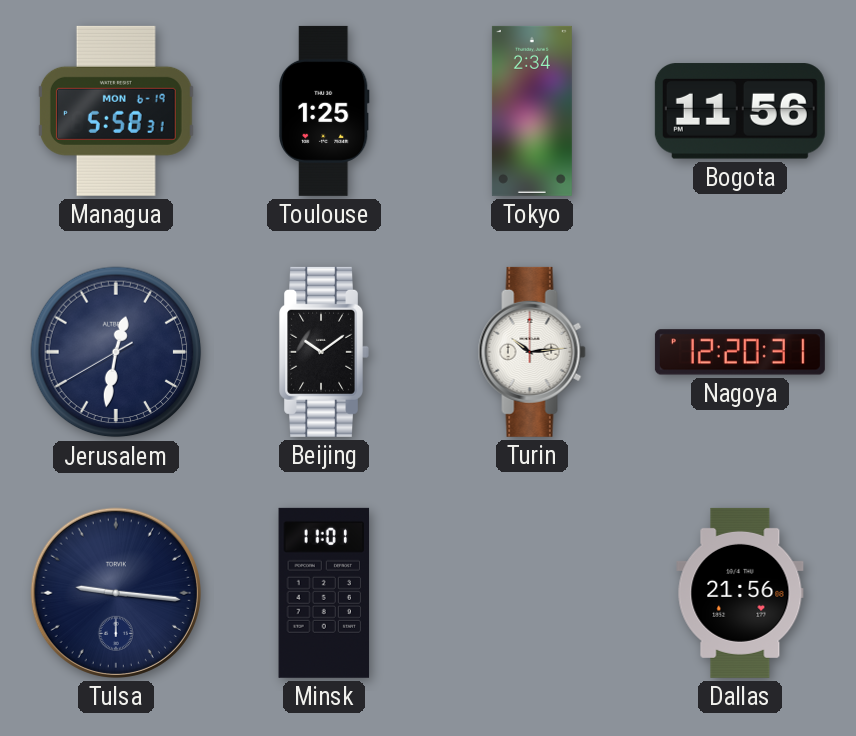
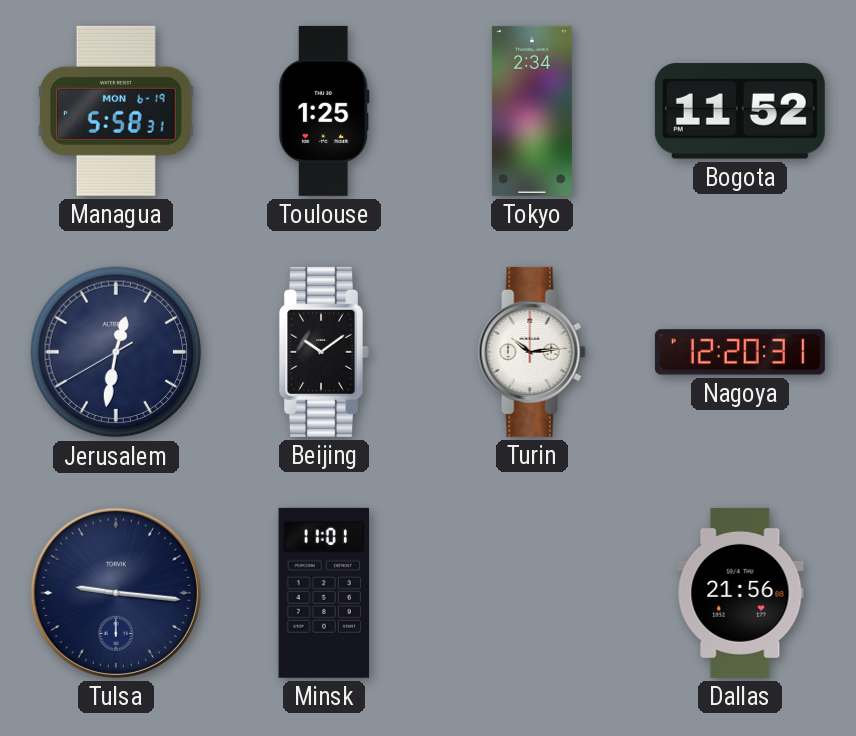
Bogota: 11:56 -> 11:52 (740, 111)
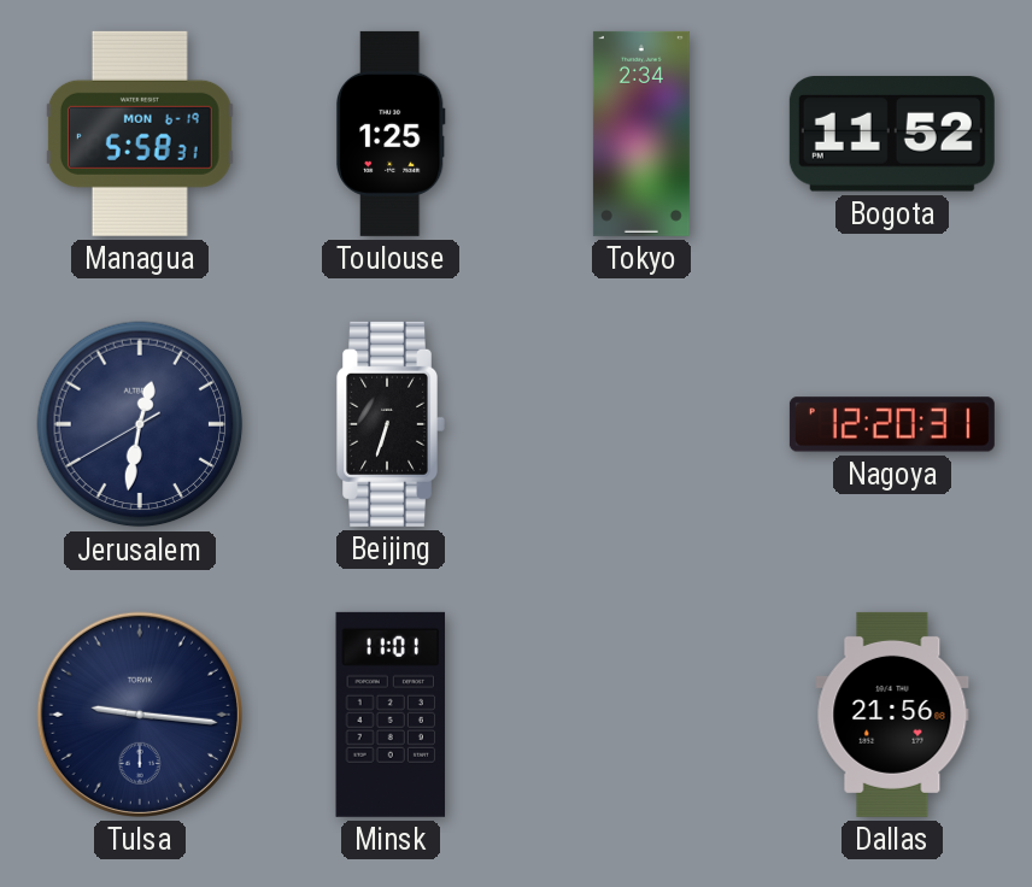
Beijing: 10:09 -> 6:33 (391, 424)
Turin: 10:14 -> none (532, 352)
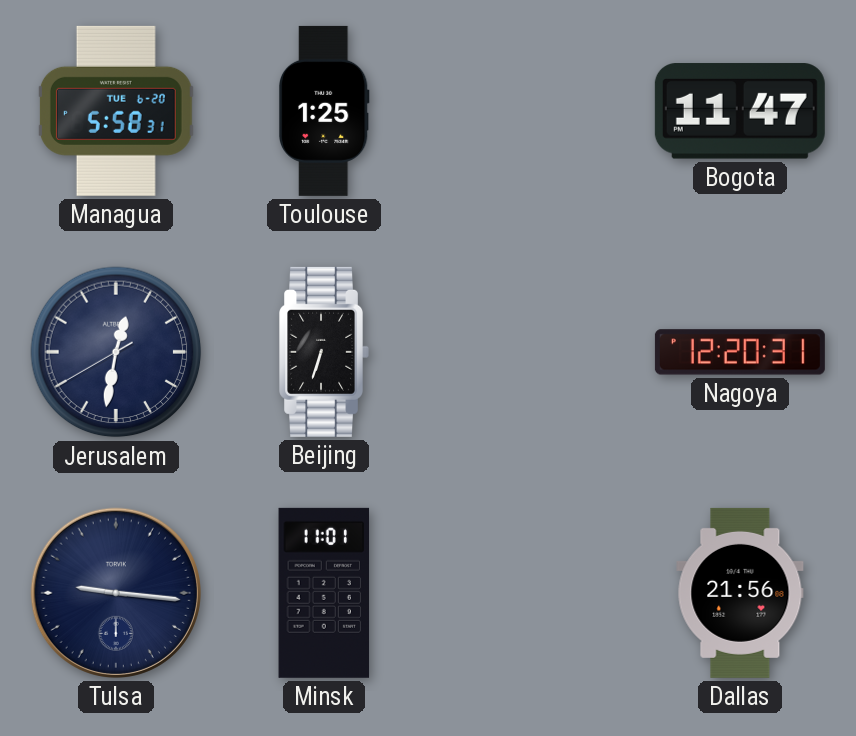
Managua date: MON 6-19 -> TUE 6-20 (116, 111)
Tokyo: 2:34 -> none (641, 134)
Bogota: 11:52 -> 11:47 (740, 111)
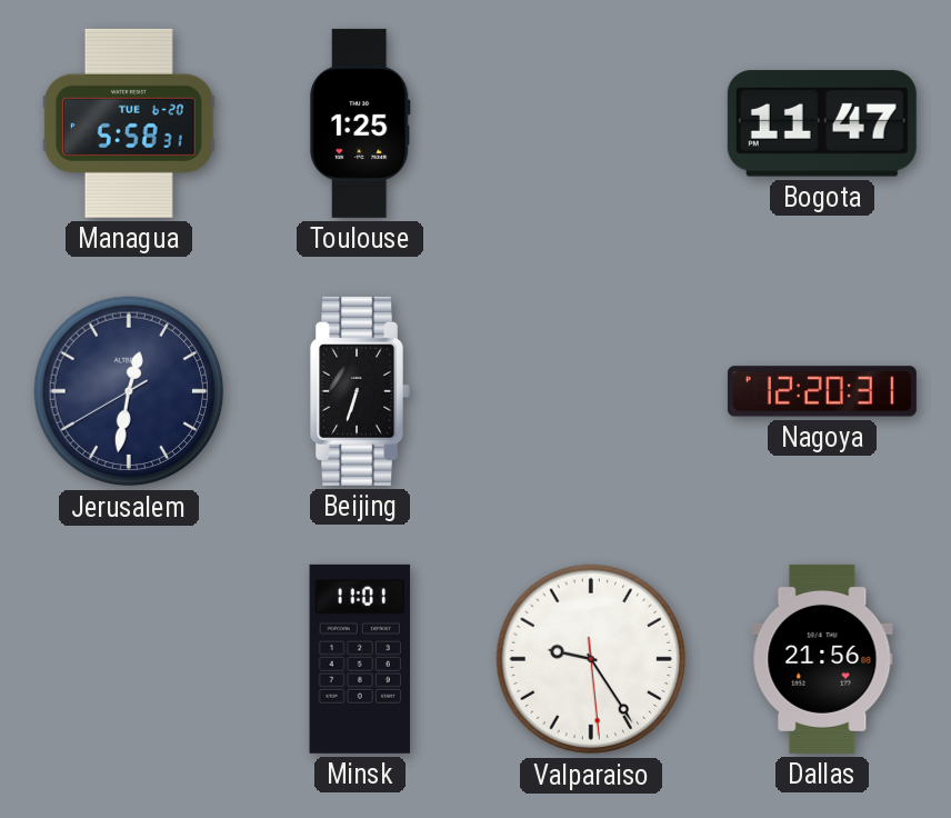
Tulsa: 9:16 -> none (116, 593)
Valparaiso: none -> 9:24 (591, 659)
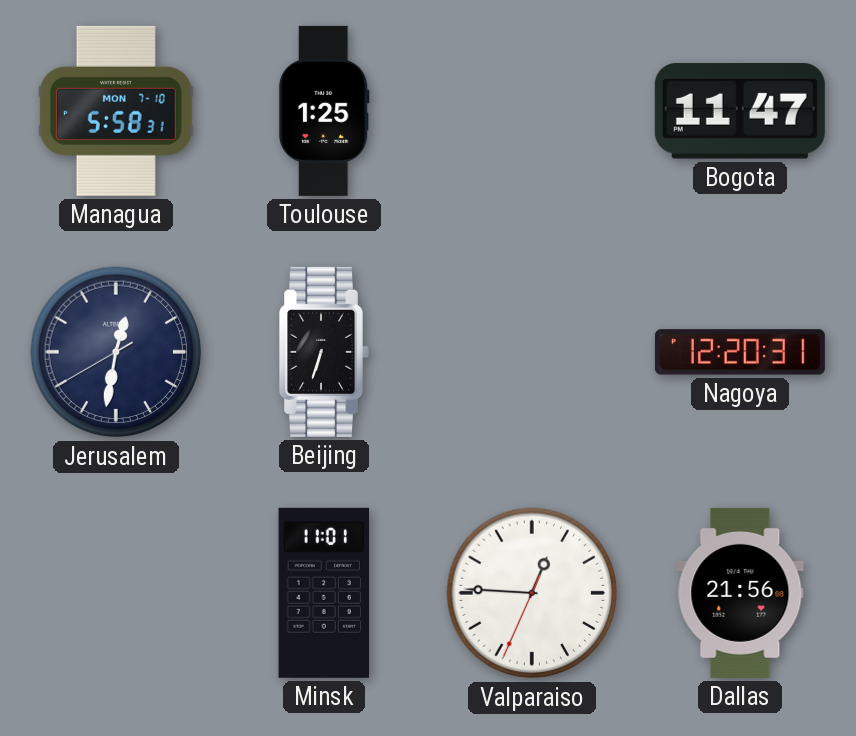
Managua date: TUE 6-20 -> MON 7-10 (116, 111)
Valparaiso: 9:24 -> 12:45 (532, 593)
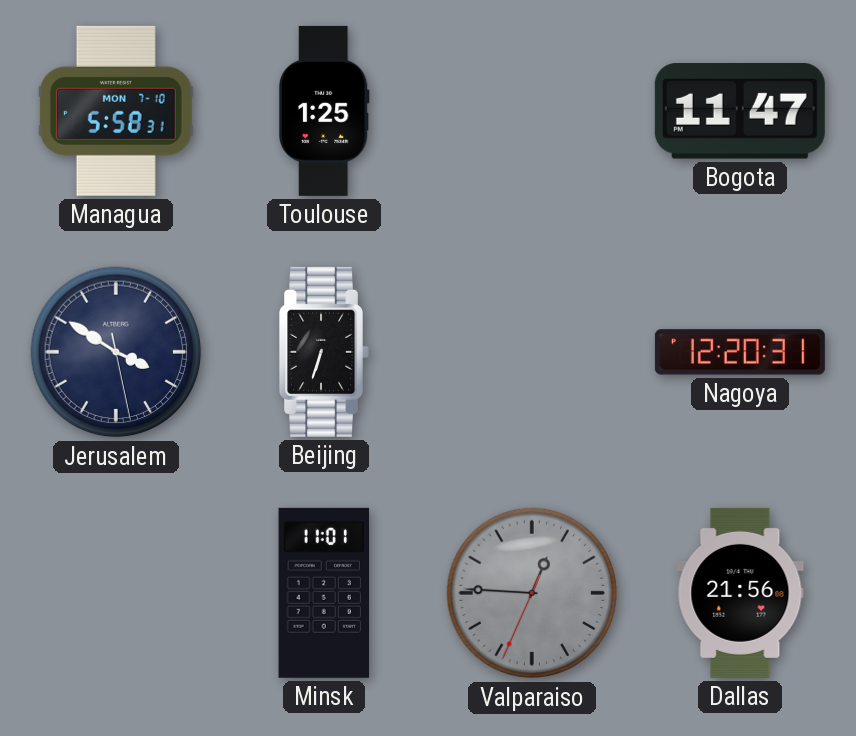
Jerusalem: 12:31 -> 3:50 (116, 352)
Valparaiso dial: white -> grey (532, 593)
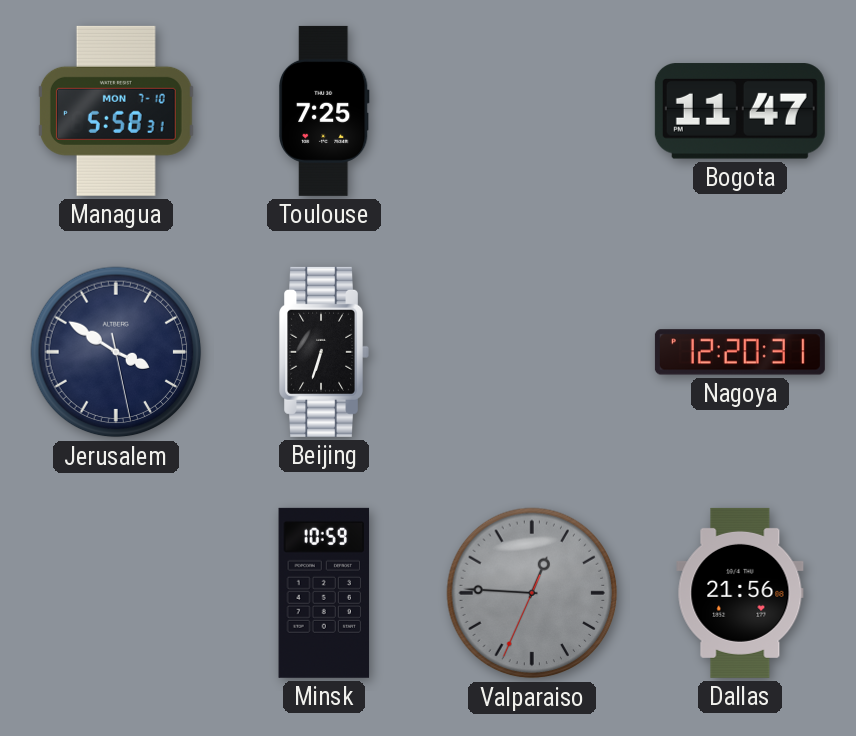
Toulouse: 1:25 -> 7:25 (324, 111)
Minsk: 11:01 -> 10:59 (324, 593)
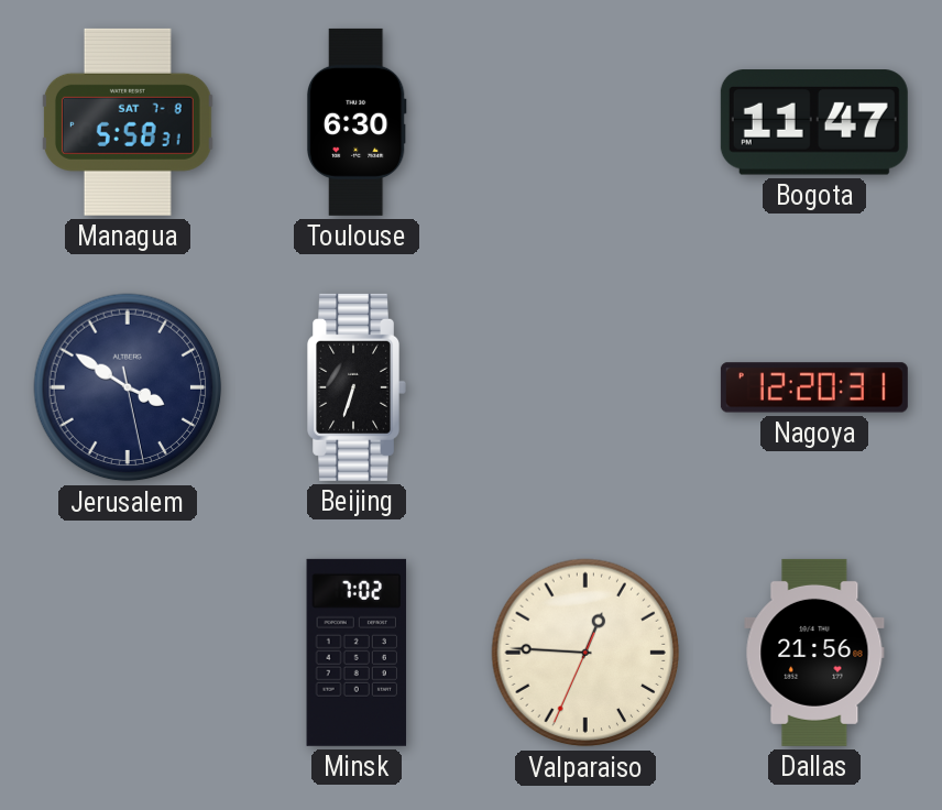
Managua date: MON 7-10 -> SAT 7-8 (128, 122)
Toulouse: 7:25 -> 6:30 (357, 122)
Minsk: 10:59 -> 7:02 (357, 653)
Valparaiso dial: grey -> cream (585, 653)
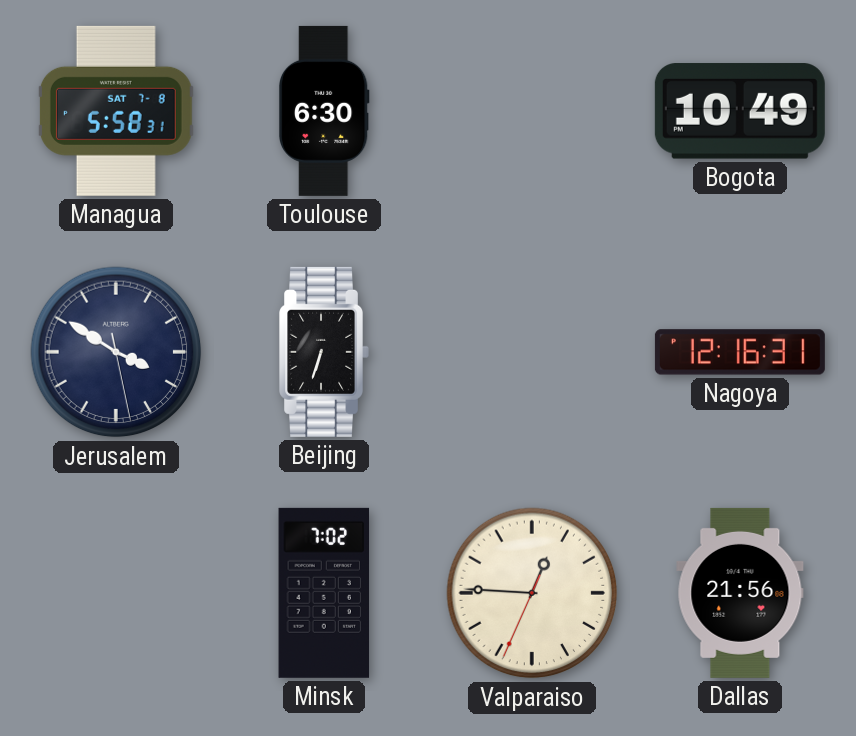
Bogota: 11:47 -> 10:49 (740, 111)
Nagoya: 12:20 -> 12:16 (740, 352)
